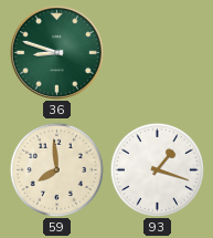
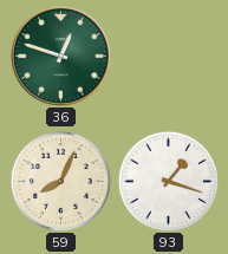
36: 8:48 -> 12:48 (60, 56)
59: 7:59 -> 8:04 (60, 181)
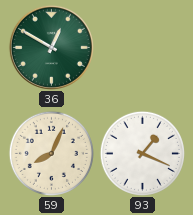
36: 12:48 -> 12:50 (51, 47)
93: 1:18 -> 1:19 (142, 153)
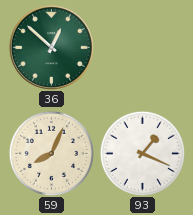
36: 12:50 -> 12:52 (51, 47)
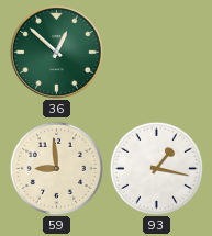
59: 8:04 -> 8:59 (56, 168)
93: 1:19 -> 1:17 (156, 168)
